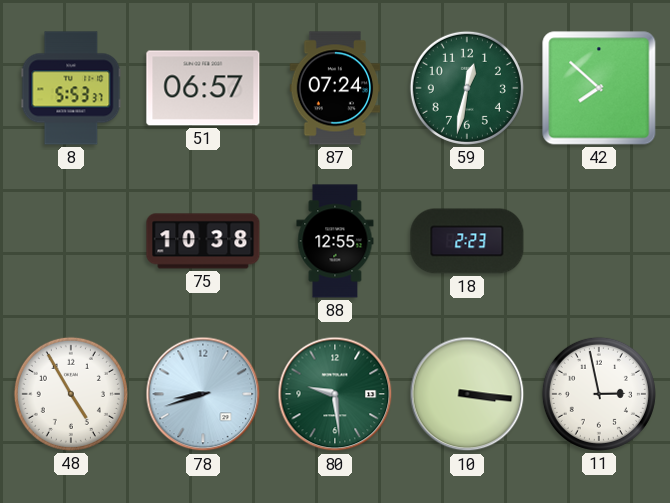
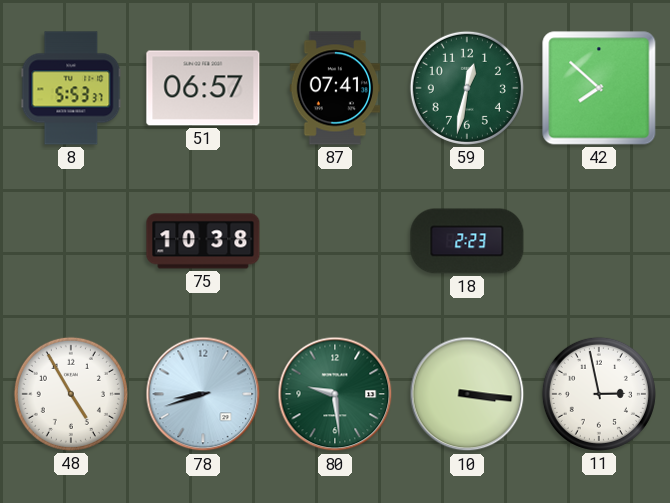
87: 07:24 -> 07:41 (335, 88)
88: 12:55 -> none (335, 241)
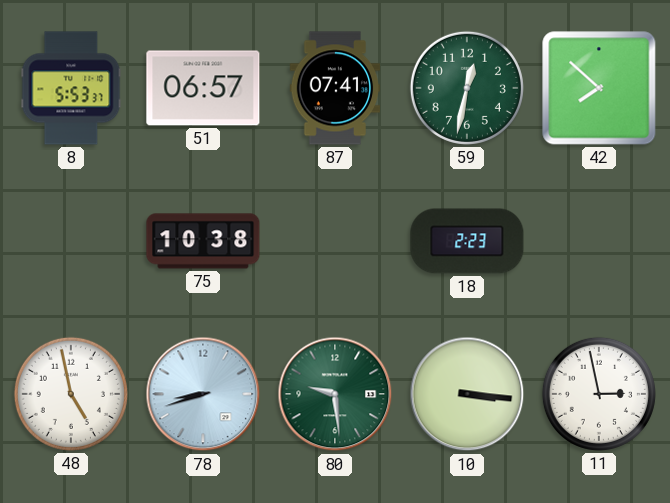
48: 4:55 -> 4:58 (71, 394)
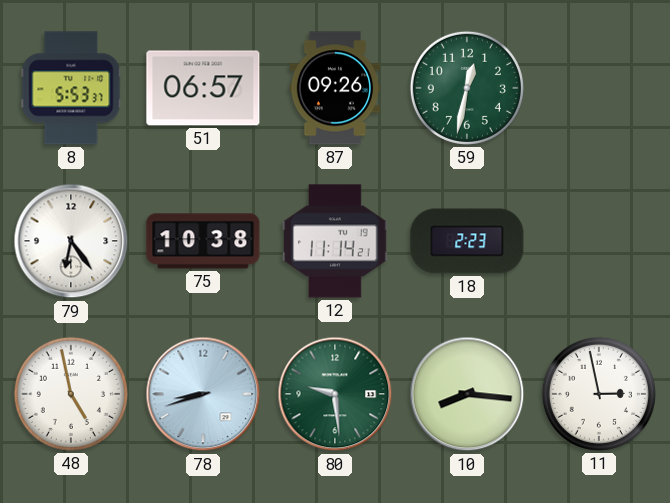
87: 07:41 -> 09:26 (335, 88)
42: 7:52 -> none (599, 88)
79: none -> 6:24 (71, 241)
12: none -> 11:14 (335, 241)
10: 3:16 -> 8:16 (467, 394)
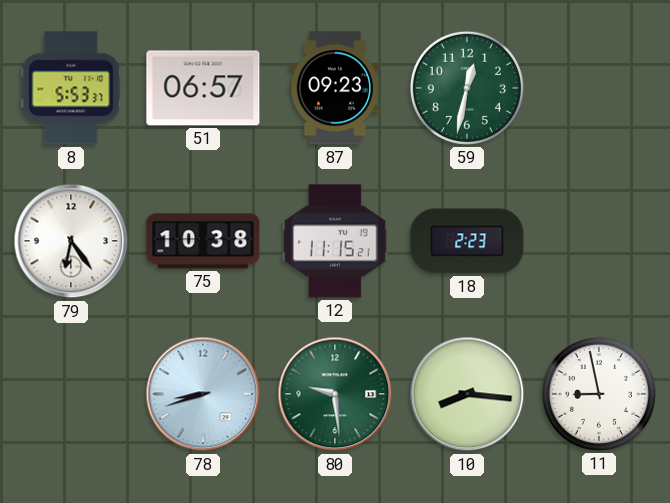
87: 09:26 -> 09:23 (335, 88)
12: 11:14 -> 11:15 (335, 241)
48: 4:58 -> none (71, 394)
11: 2:58 -> 8:58 (599, 394)
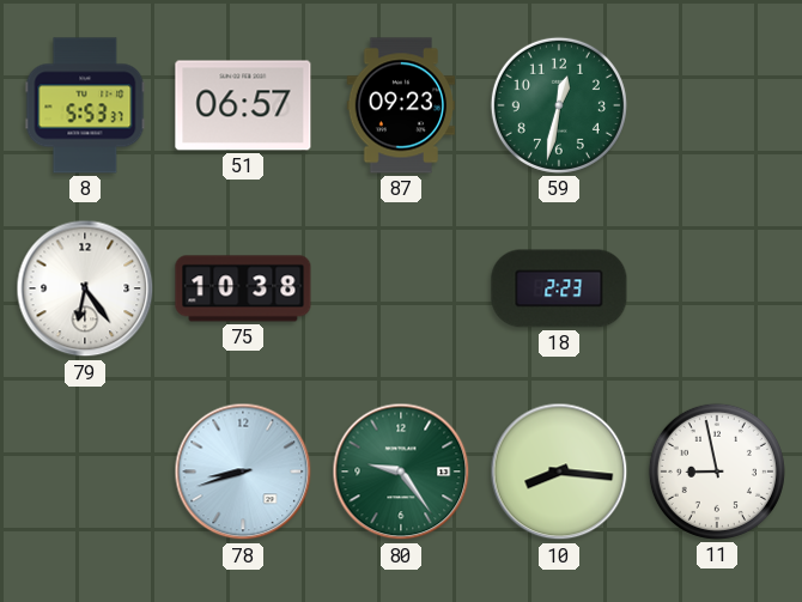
12: 11:15 -> none (335, 241)
80: 9:29 -> 9:24 (401, 472)
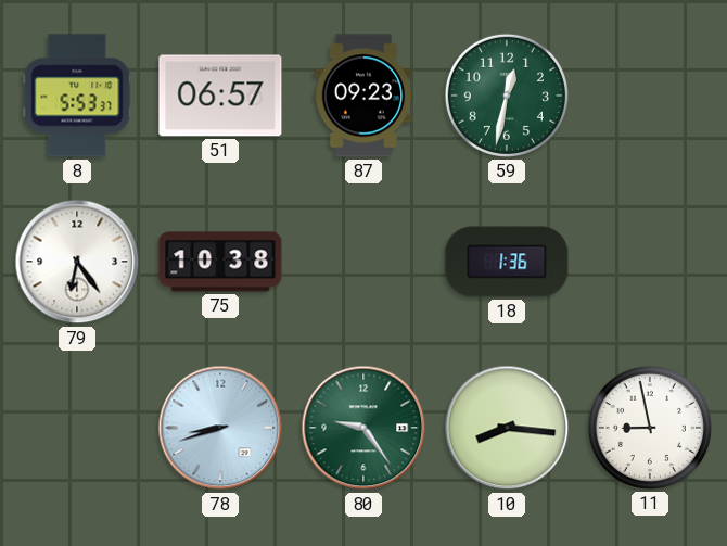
18: 2:23 -> 1:36 (507, 262)
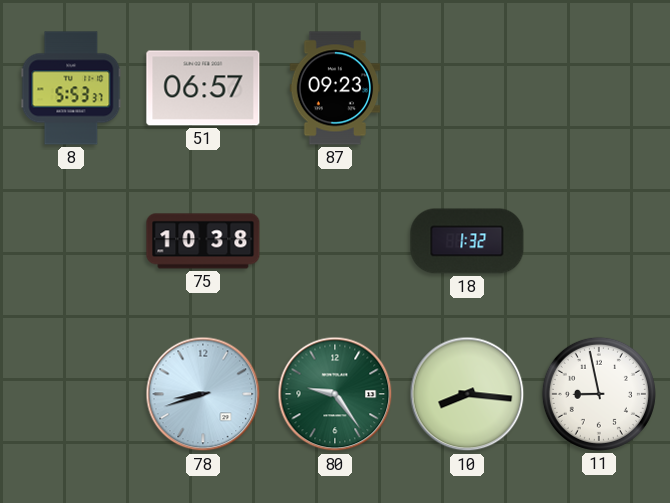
59: 12:32 -> none (507, 96)
79: 6:24 -> none (77, 262)
18: 1:36 -> 1:32 (467, 241)
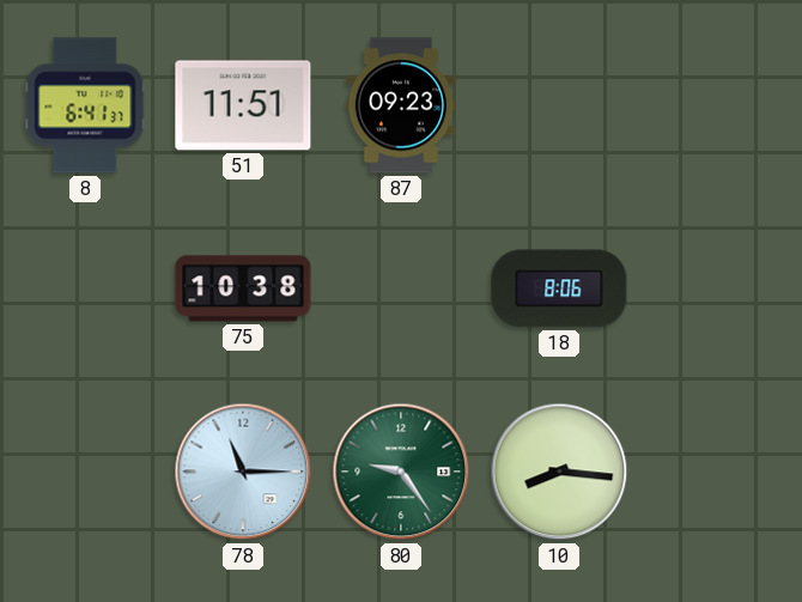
8: 5:53 -> 6:41 (85, 105)
51: 06:57 -> 11:51 (243, 105)
18: 1:32 -> 8:06 (559, 288)
78: 8:42 -> 11:15 (243, 472)
11: 8:58 -> none (599, 394)
